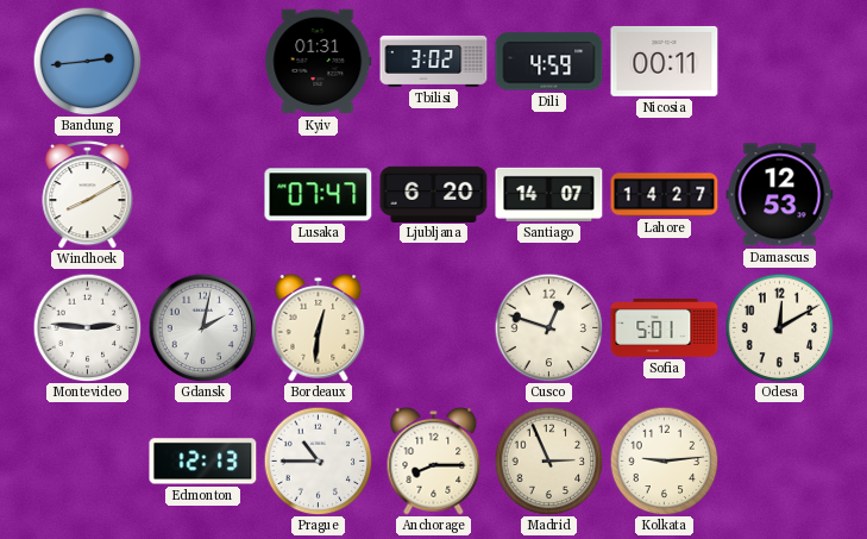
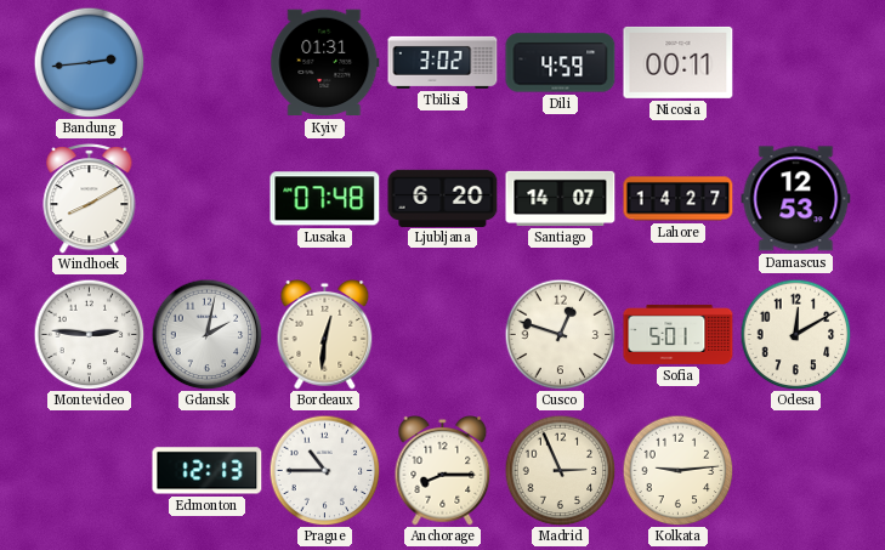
Lusaka: 07:47 -> 07:48 (325, 199)
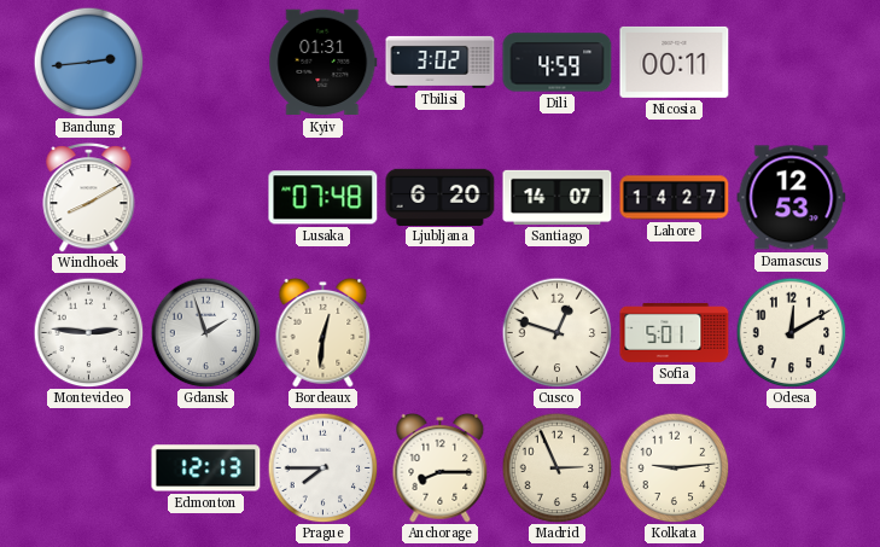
Gdansk: 2:02 -> 1:57 (205, 332)
Prague: 10:45 -> 7:45 (322, 467)
